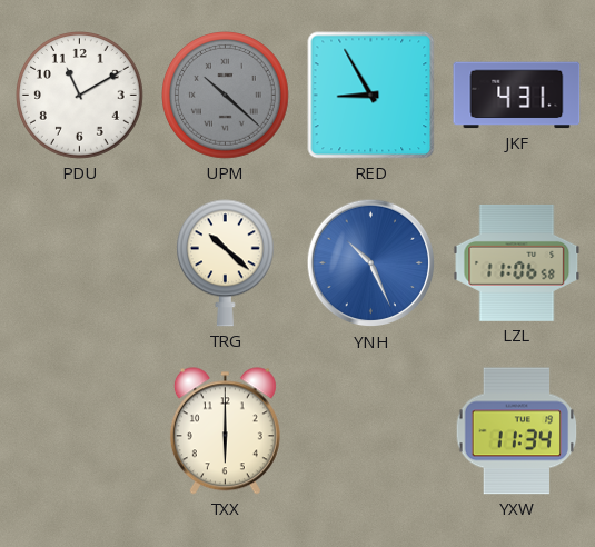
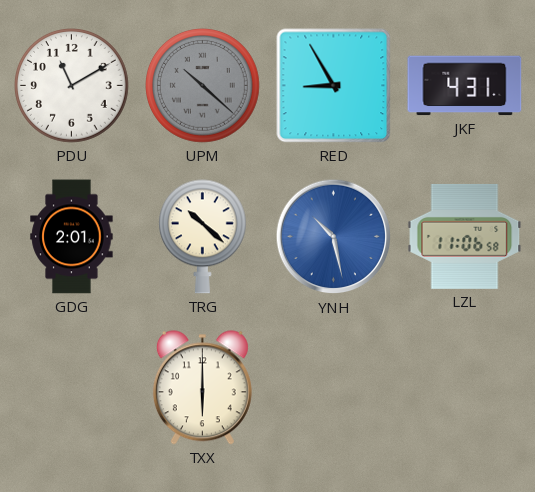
GDG: none -> 2:01 (72, 237)
YNH: 10:26 -> 10:28 (334, 237)
YXW: 11:34 -> none (517, 431)
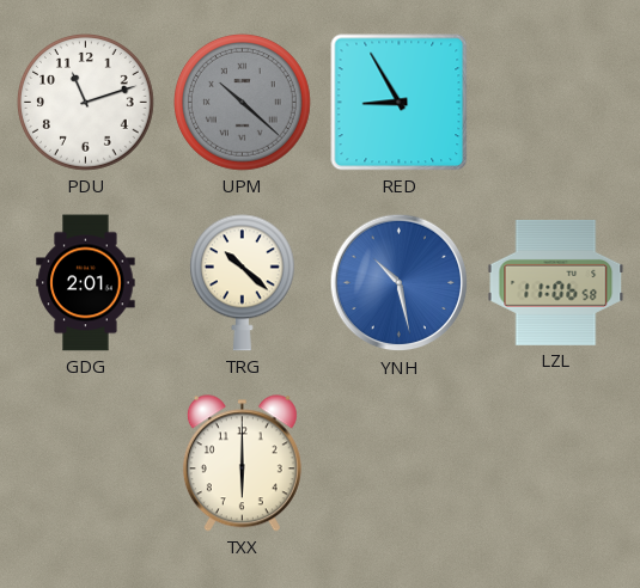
PDU: 11:10 -> 11:12 (86, 103)
JKF: 4:31 -> none (465, 86)
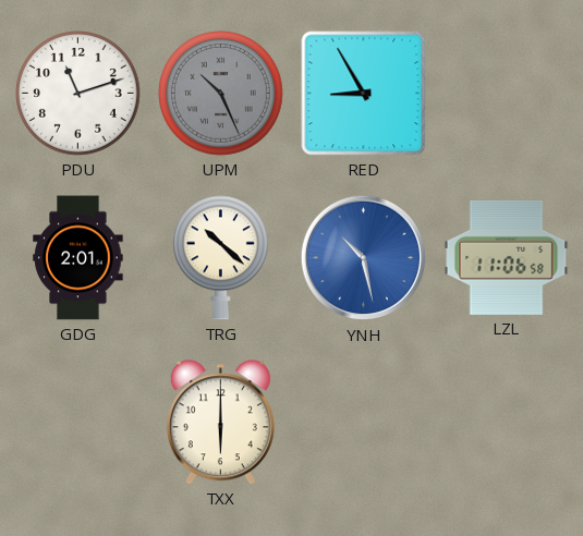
UPM: 10:22 -> 10:26 (221, 94)
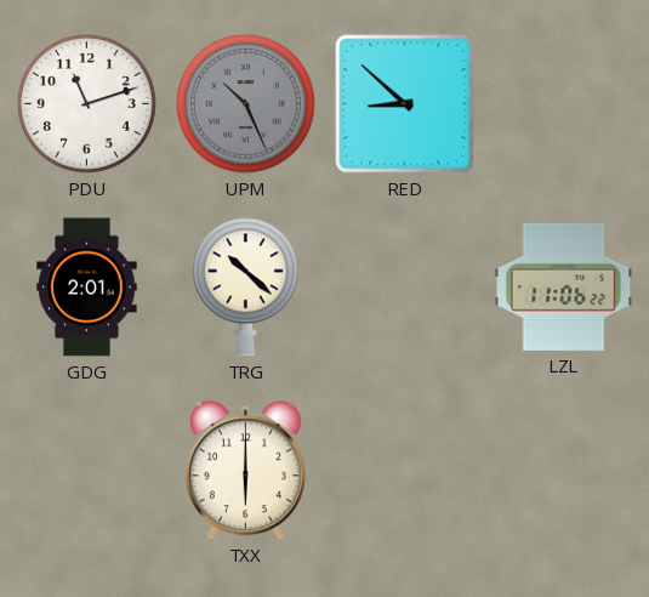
RED: 8:55 -> 8:52 (405, 104)
YNH: 10:28 -> none (364, 258)
LZL: 11:06:58 -> 11:06:22 (564, 286)
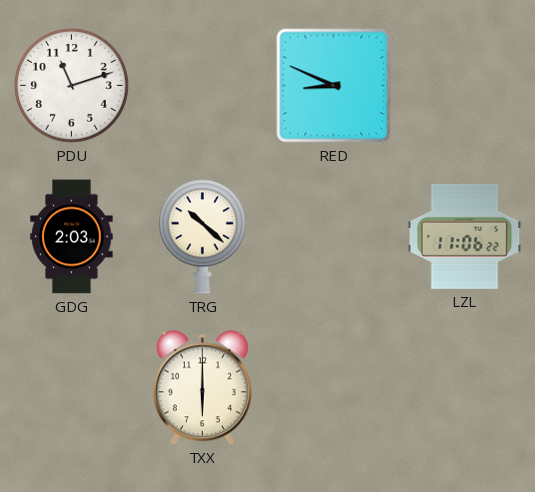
UPM: 10:26 -> none (246, 104)
RED: 8:52 -> 8:49 (334, 86)
GDG: 2:01 -> 2:03 (72, 237)
